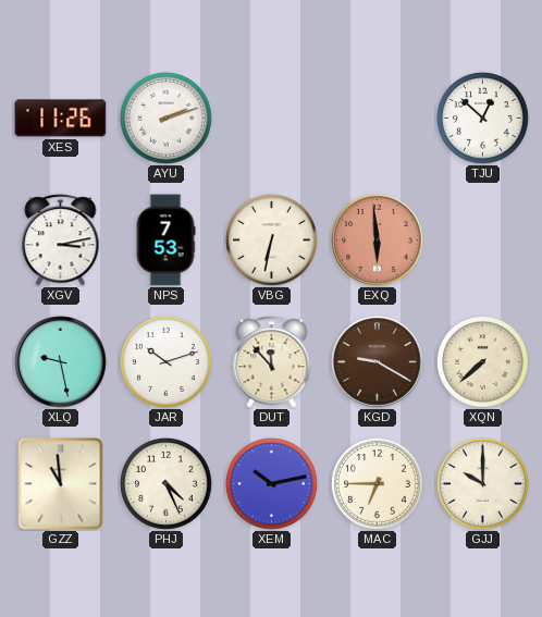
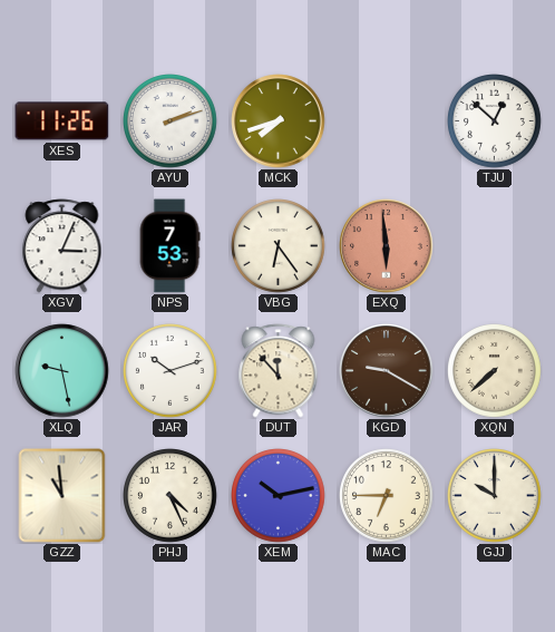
MCK: none -> 7:42 (279, 121)
XGV: 3:13 -> 3:04 (62, 246)
VBG: 6:32 -> 6:24 (279, 246)
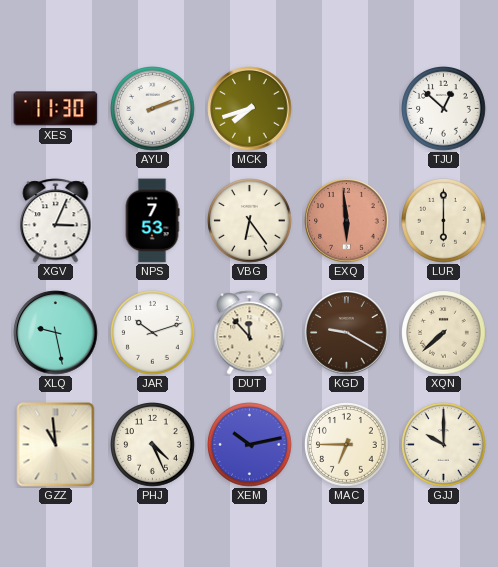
XES: 11:26 -> 11:30 (56, 109)
LUR: none -> 6:00 (444, 221)
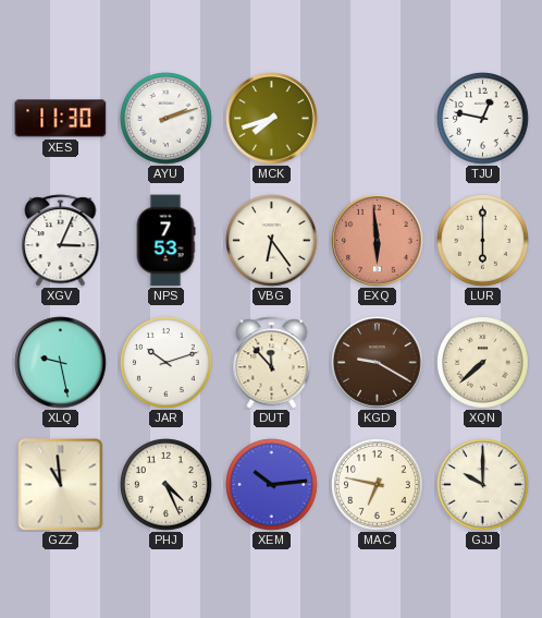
TJU: 12:52 -> 12:47 (483, 119)
XEM: 10:13 -> 10:14 (272, 485)
MAC: 6:45 -> 6:47 (378, 485)
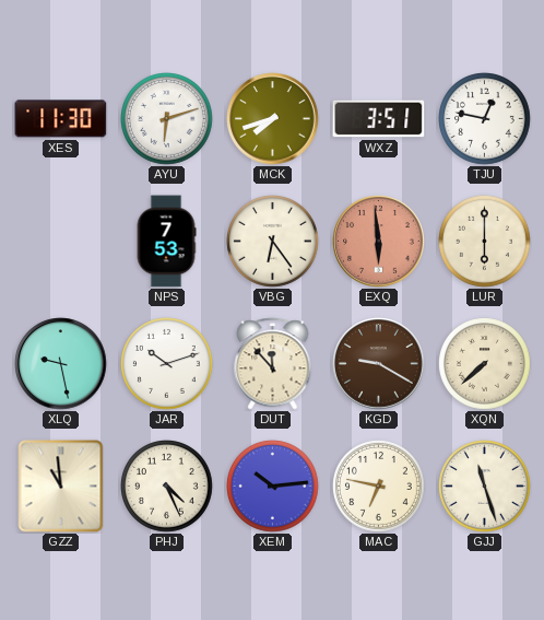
AYU: 2:12 -> 6:12 (167, 119)
WXZ: none -> 3:51 (379, 119)
XGV: 3:04 -> none (61, 241)
GJJ: 10:00 -> 11:27 (485, 487)
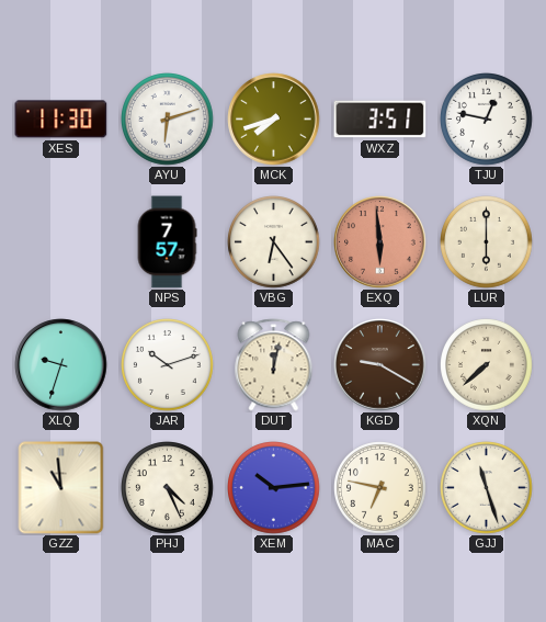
NPS: 7:53 -> 7:57 (167, 242)
XLQ: 9:28 -> 9:33 (61, 365)
DUT: 11:53 -> 12:02 (274, 365)
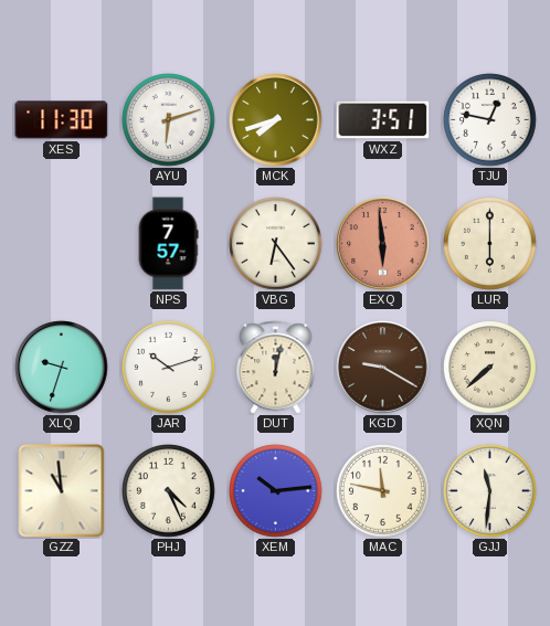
MAC: 6:47 -> 11:47 (383, 491)
GJJ: 11:27 -> 11:31 (490, 491)
